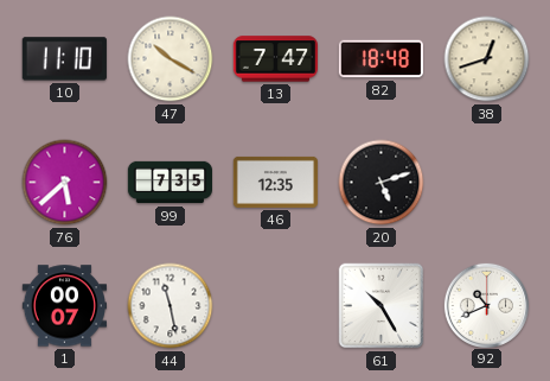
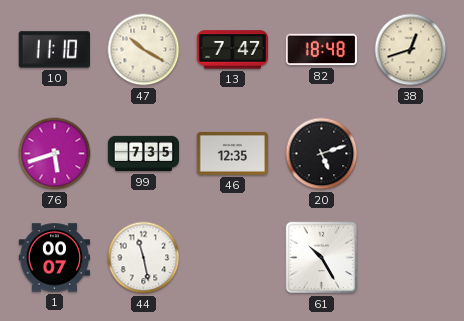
76: 5:38 -> 5:42 (55, 154)
92: 10:41 -> none (486, 305)
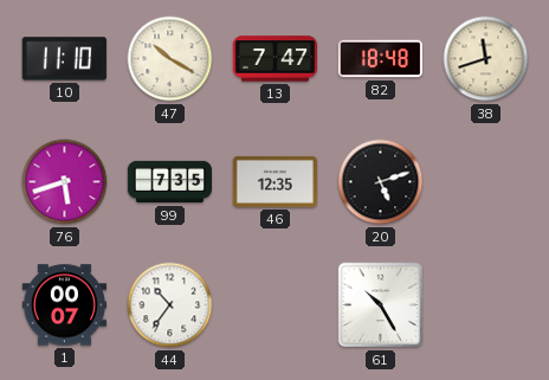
38: 12:42 -> 11:42 (486, 59)
44: 11:28 -> 10:36 (170, 305)
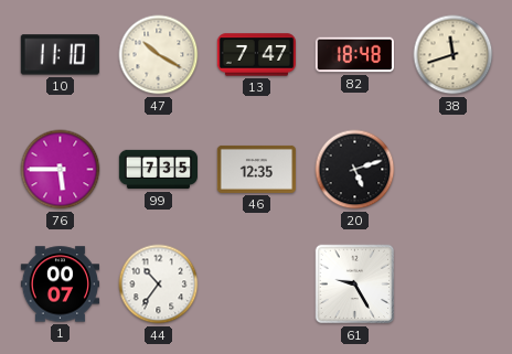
76: 5:42 -> 5:45 (61, 170)
61: 10:25 -> 9:25 (355, 285)
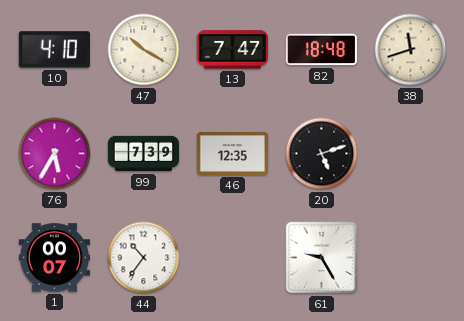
10: 11:10 -> 4:10 (54, 50)
76: 5:45 -> 5:35 (55, 154)
99: 7:35 -> 7:39 (144, 154)
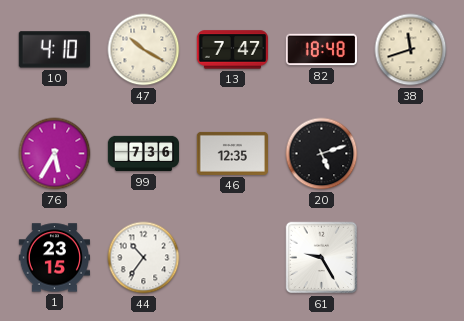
99: 7:39 -> 7:36 (144, 154)
1: 00:07 -> 23:15 (54, 258)
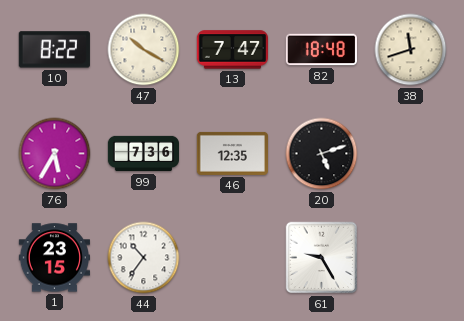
10: 4:10 -> 8:22 (54, 50)
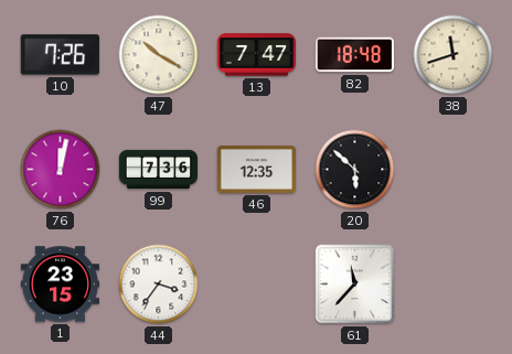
10: 8:22 -> 7:26 (60, 55)
76: 5:35 -> 12:02 (61, 170)
20: 5:12 -> 5:52 (355, 170)
44: 10:36 -> 3:36 (159, 285)
61: 9:25 -> 11:37 (355, 285)
